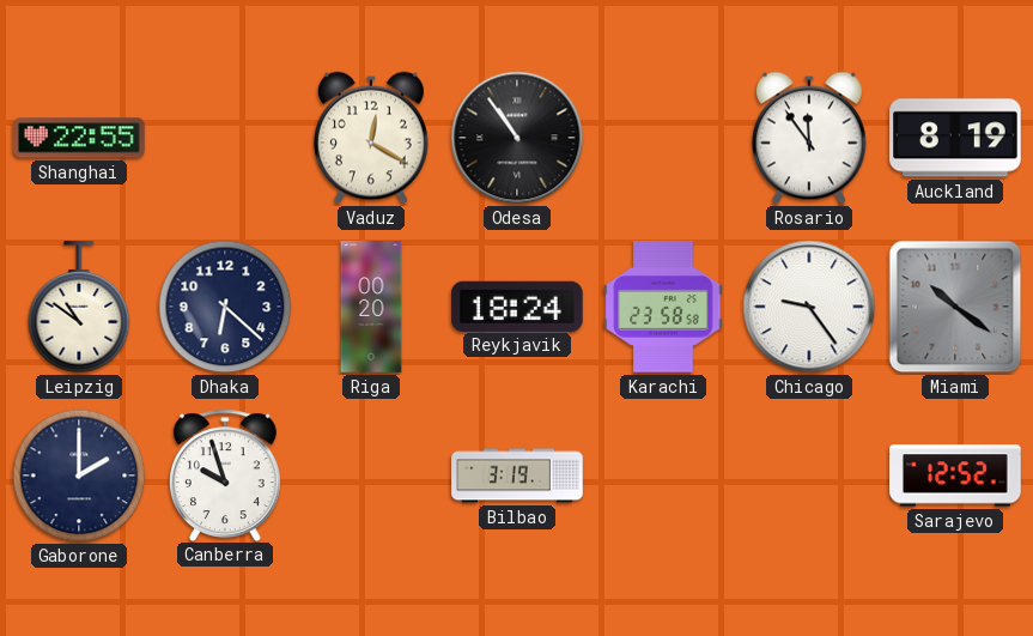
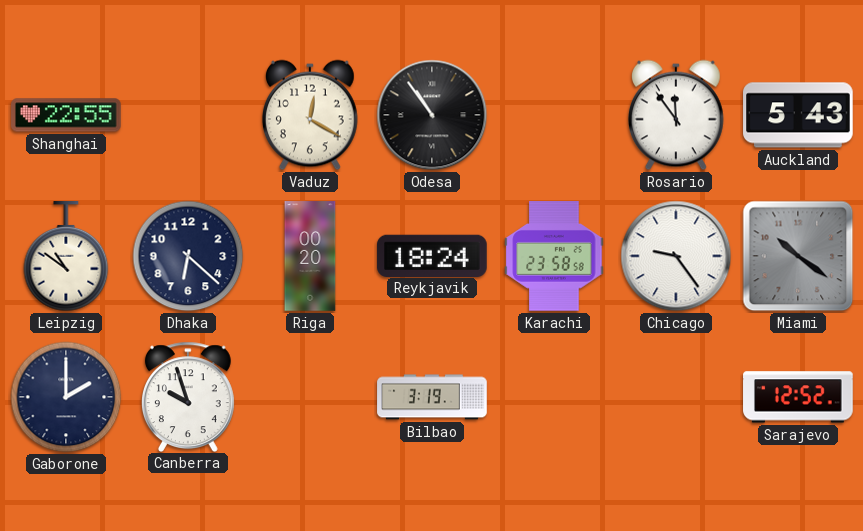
Auckland: 8:19 -> 5:43 (798, 115)
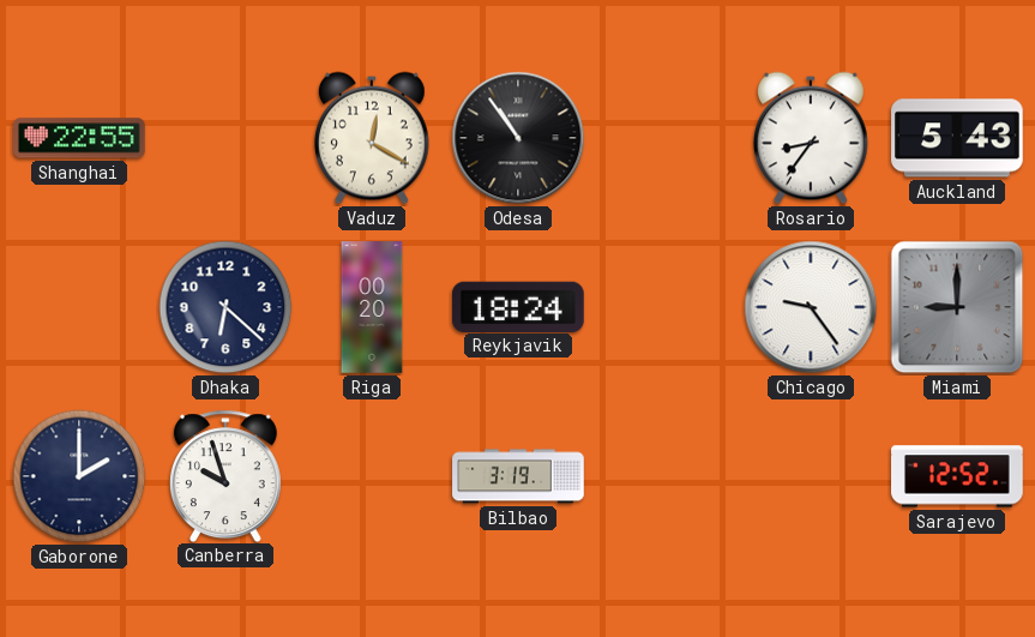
Rosario: 11:54 -> 8:36 (811, 138)
Leipzig: 10:51 -> none (66, 257)
Karachi: 23:58 -> none (554, 256)
Miami: 10:21 -> 9:00 (957, 307)
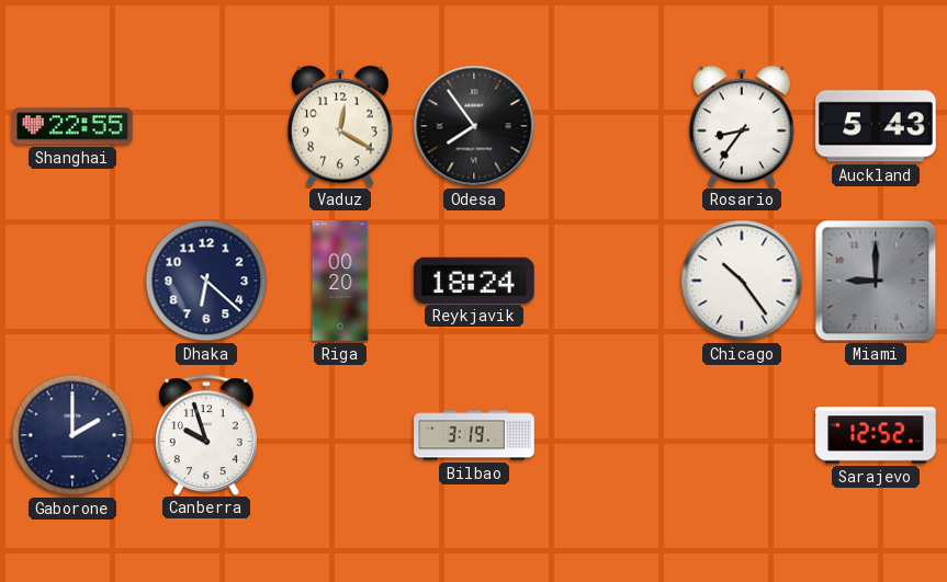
Odesa: 10:54 -> 7:54 (474, 126)
Chicago: 9:24 -> 10:24 (742, 281)
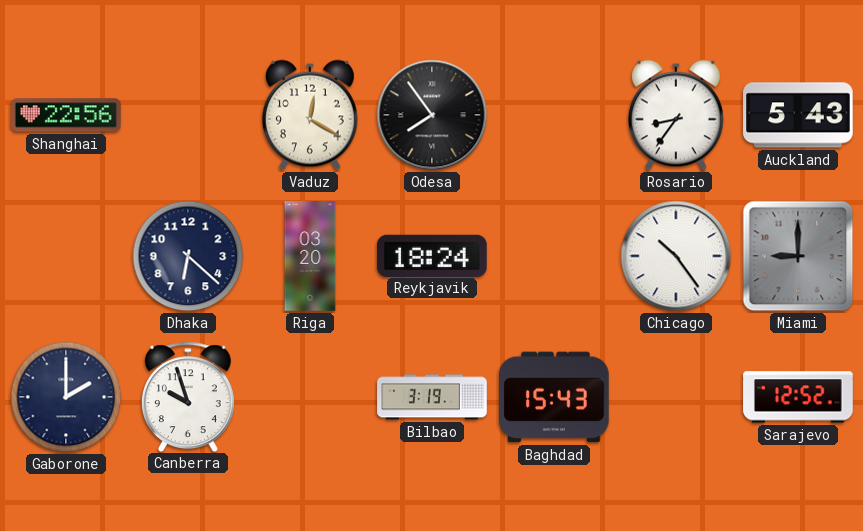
Shanghai: 22:55 -> 22:56 (66, 115)
Riga: 00:20 -> 03:20 (310, 256)
Baghdad: none -> 15:43 (555, 397)
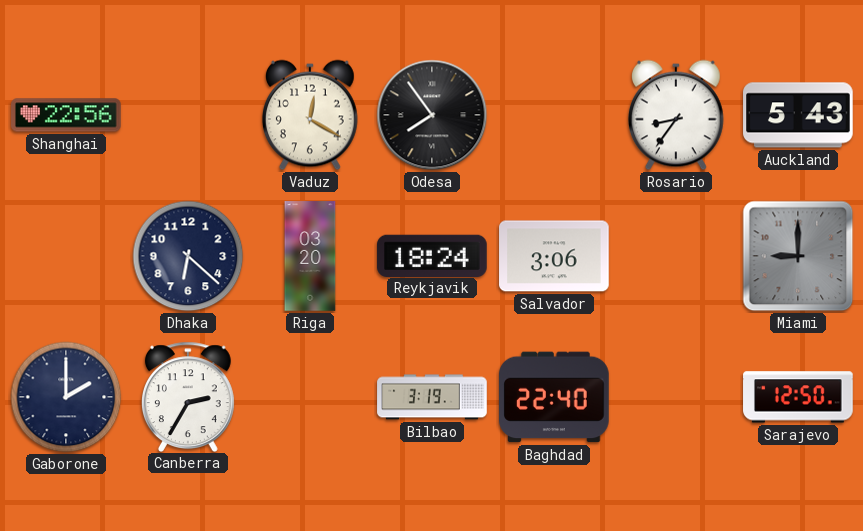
Salvador: none -> 3:06 (554, 256)
Chicago: 10:24 -> none (676, 256)
Canberra: 9:57 -> 2:35 (188, 396)
Baghdad: 15:43 -> 22:40 (555, 397)
Sarajevo: 12:52 -> 12:50 (798, 397)
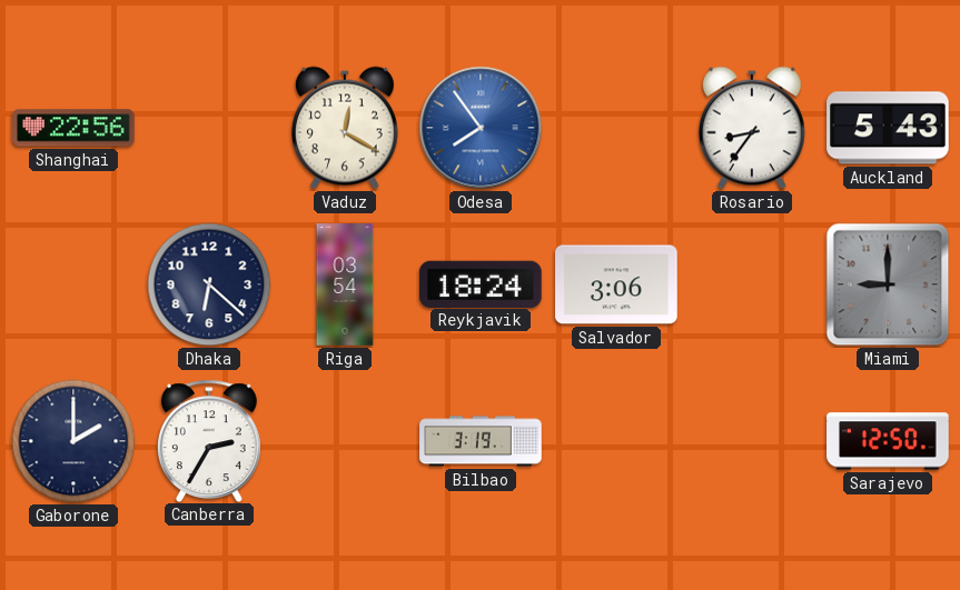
Odesa dial: black -> blue (481, 128)
Riga: 03:20 -> 03:54 (345, 284)
Baghdad: 22:40 -> none (555, 397)
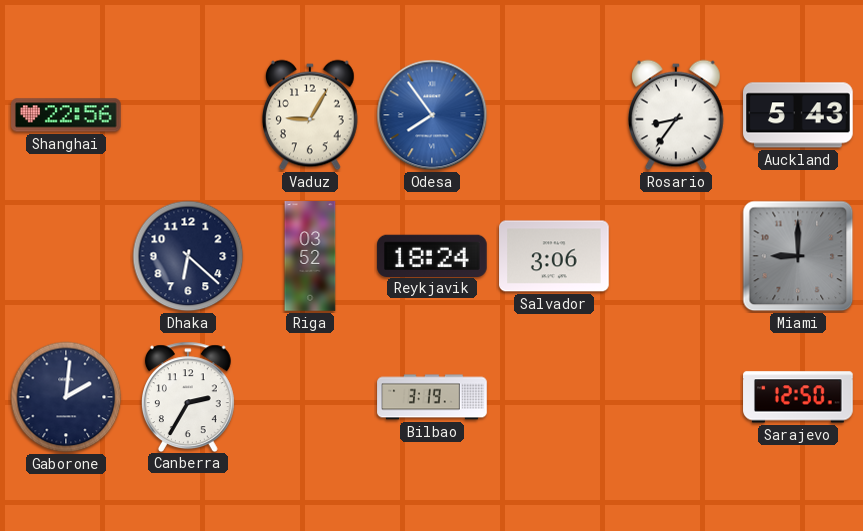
Vaduz: 12:20 -> 9:05 (310, 115)
Riga: 03:54 -> 03:52 (310, 256)
Gaborone: 2:00 -> 2:01 (66, 397)
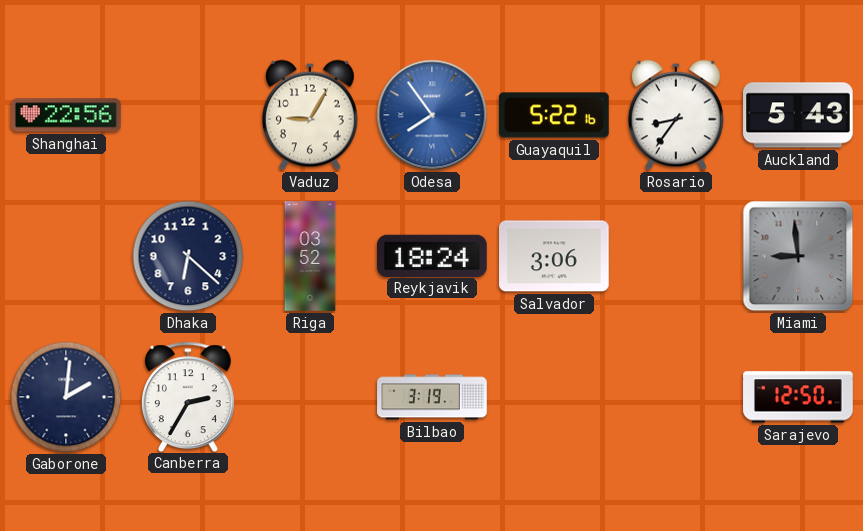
Guayaquil: none -> 5:22 (555, 115)
Miami: 9:00 -> 8:59 (798, 256)
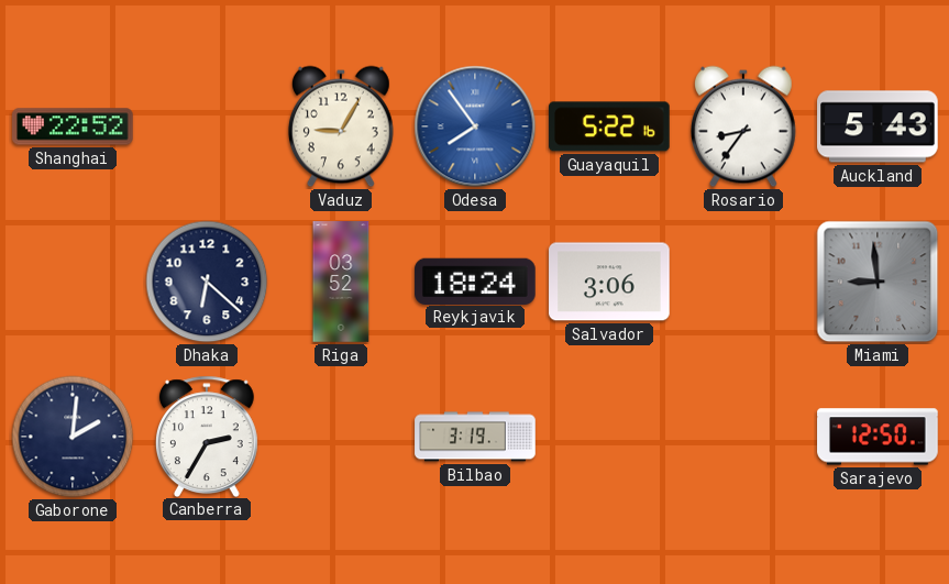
Shanghai: 22:56 -> 22:52 (73, 126)
